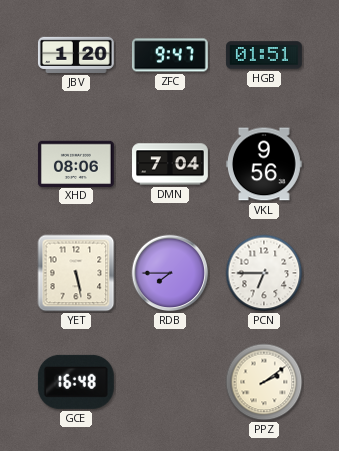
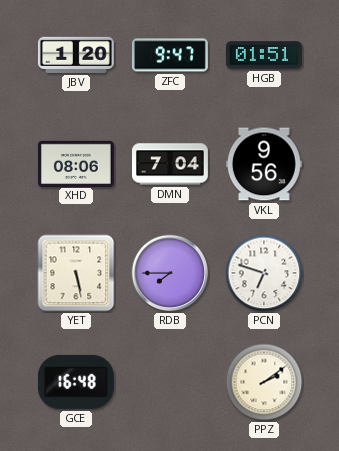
PCN: 6:45 -> 6:48 (264, 273)
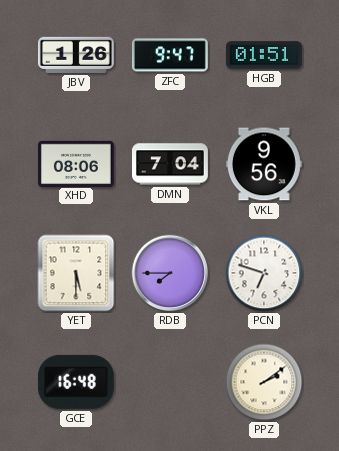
JBV: 1:20 -> 1:26 (76, 55)
YET: 5:28 -> 5:30 (76, 273)
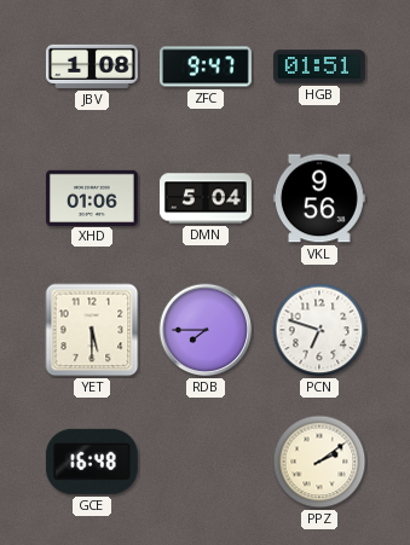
JBV: 1:26 -> 1:08 (92, 66)
XHD: 08:06 -> 01:06 (92, 197)
DMN: 7:04 -> 5:04 (207, 198)
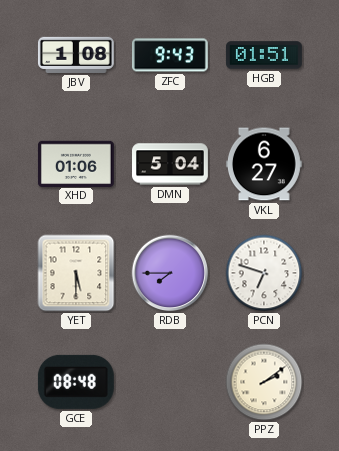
ZFC: 9:47 -> 9:43 (170, 55)
VKL: 9:56 -> 6:27 (264, 164)
GCE: 16:48 -> 08:48 (76, 382)
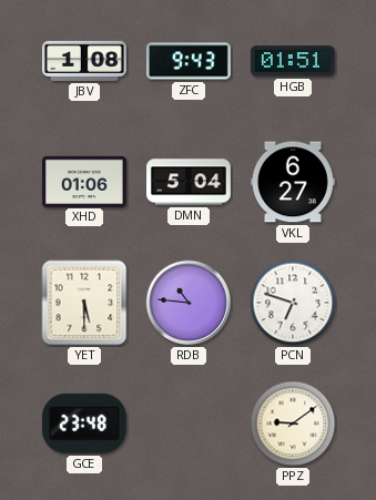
RDB: 7:45 -> 10:46 (189, 303)
GCE: 08:48 -> 23:48 (84, 424)
PPZ: 2:09 -> 9:09 (293, 424)
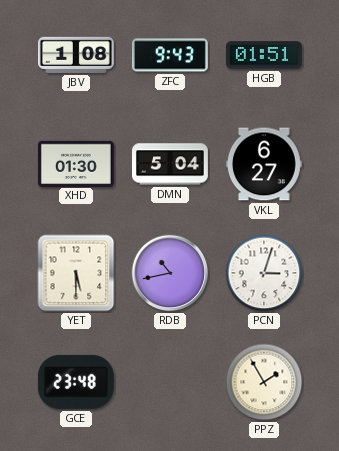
XHD: 01:06 -> 01:30 (76, 163)
RDB: 10:46 -> 10:43 (170, 273)
PCN: 6:48 -> 3:03 (264, 273)
PPZ: 9:09 -> 1:55 (264, 382)
